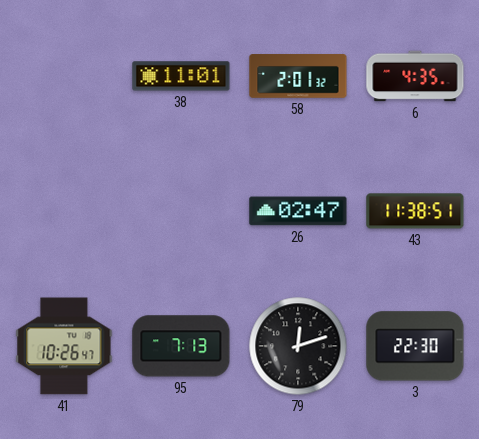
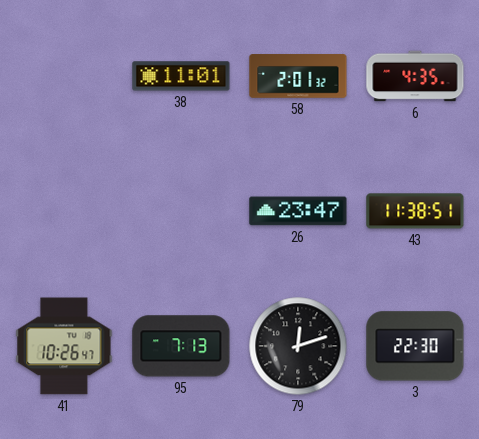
26: 02:47 -> 23:47 (298, 211)
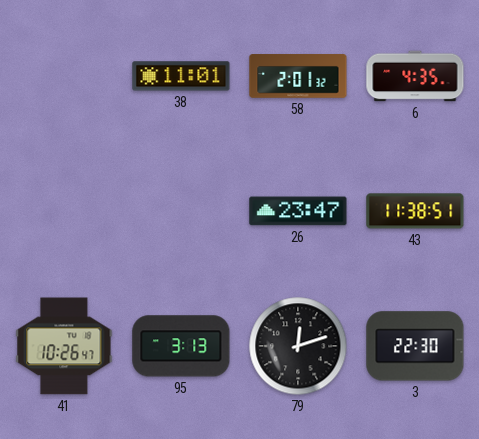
95: 7:13 -> 3:13 (181, 346)
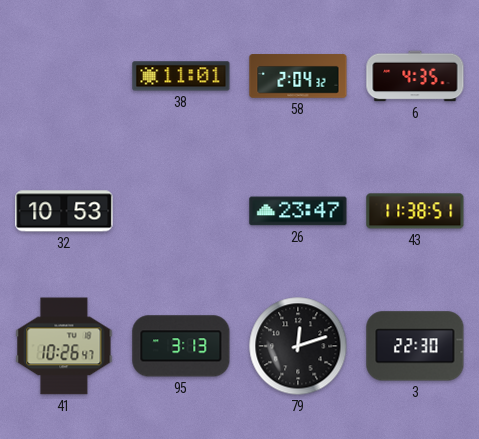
58: 2:01 -> 2:04 (298, 76)
32: none -> 10:53 (64, 211)
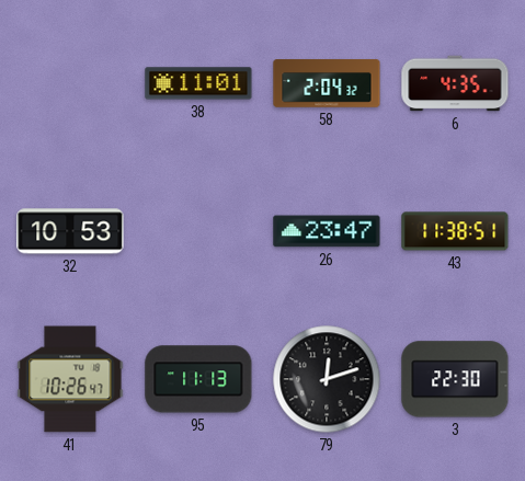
95: 3:13 -> 11:13 (198, 379)
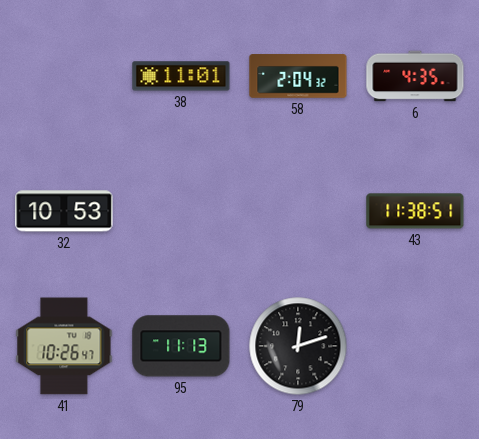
26: 23:47 -> none (327, 231)
3: 22:30 -> none (455, 379)
